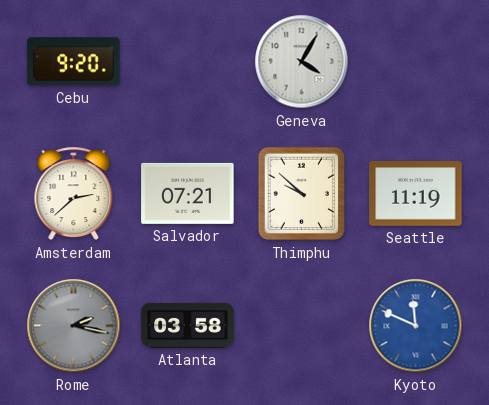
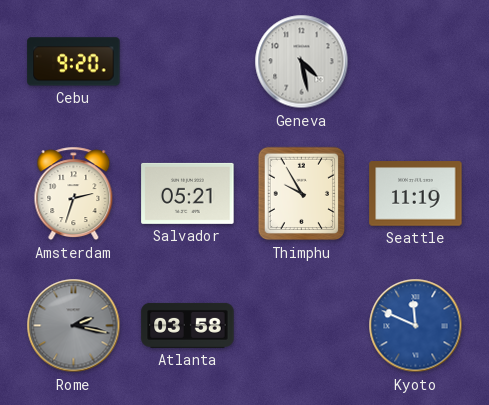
Geneva: 4:05 -> 4:28 (302, 62)
Amsterdam: 2:38 -> 2:33 (74, 194)
Salvador: 07:21 -> 05:21 (188, 193)
Thimphu: 9:52 -> 9:55 (302, 194)
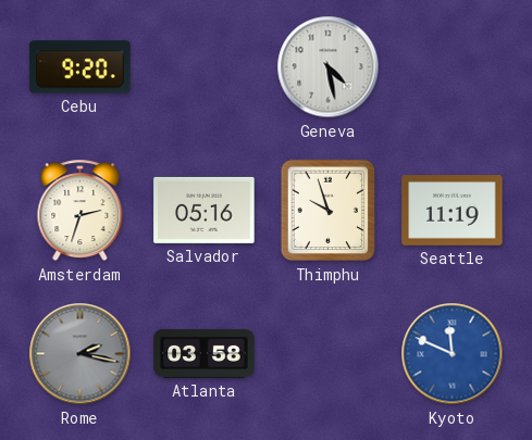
Salvador: 05:21 -> 05:16 (205, 210)
Thimphu: 9:55 -> 9:57 (329, 211)
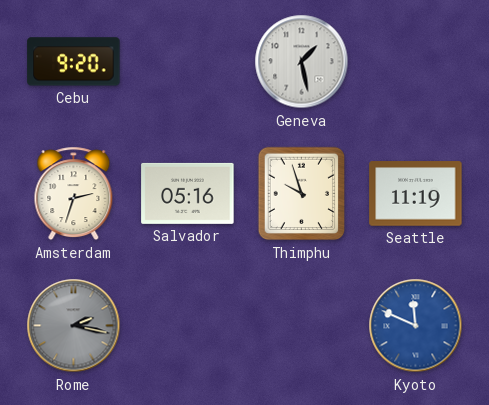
Geneva: 4:28 -> 1:28 (302, 62)
Atlanta: 03:58 -> none (205, 353)
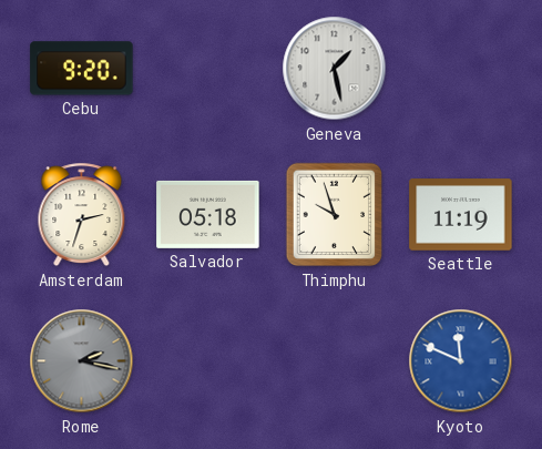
Salvador: 05:16 -> 05:18 (208, 214)
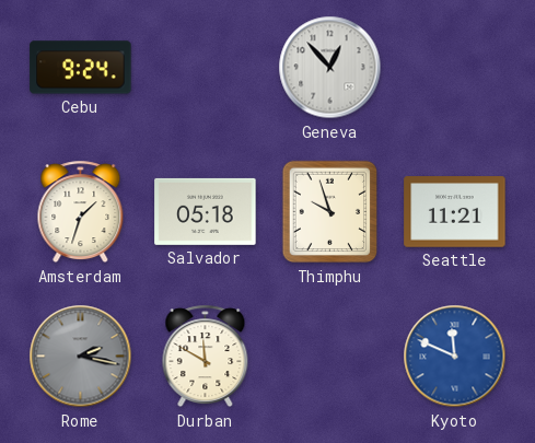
Cebu: 9:20 -> 9:24 (81, 68)
Geneva: 1:28 -> 12:53 (330, 68)
Amsterdam: 2:33 -> 1:33 (81, 212)
Seattle: 11:19 -> 11:21 (455, 212)
Durban: none -> 11:50 (206, 357)
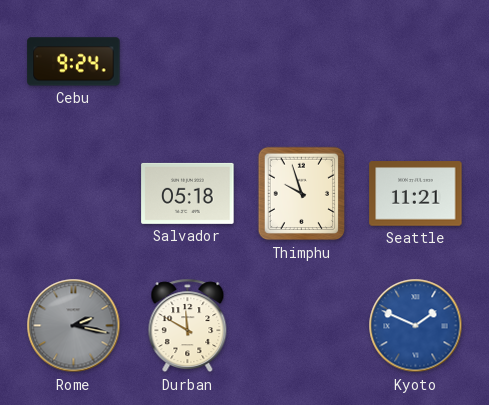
Geneva: 12:53 -> none (330, 68)
Amsterdam: 1:33 -> none (81, 212)
Kyoto: 11:49 -> 1:49 (416, 326)
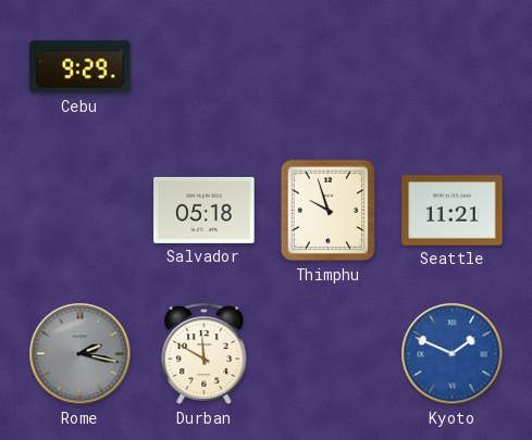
Cebu: 9:24 -> 9:29 (81, 67)
